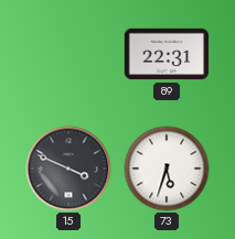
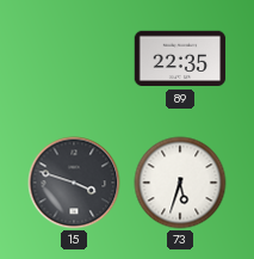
89: 22:31 -> 22:35 (180, 58)
15: 3:49 -> 3:48 (74, 183)
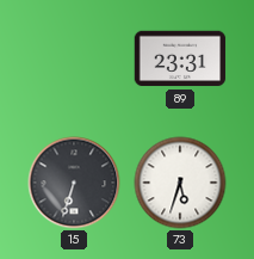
89: 22:35 -> 23:31 (180, 58)
15: 3:48 -> 6:33 (74, 183)
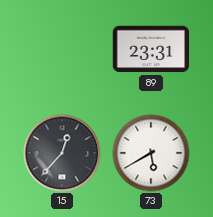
15: 6:33 -> 12:37 (62, 153)
73: 5:33 -> 5:40 (151, 153)
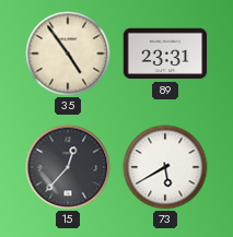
35: none -> 4:54 (68, 54)
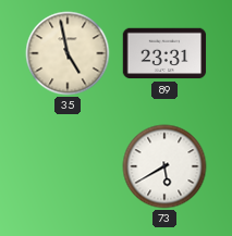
35: 4:54 -> 4:58 (68, 53)
15: 12:37 -> none (68, 167)
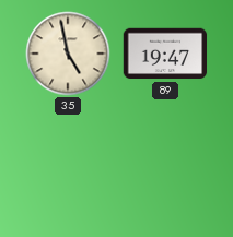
89: 23:31 -> 19:47 (165, 54)
73: 5:40 -> none (164, 166)
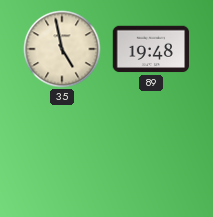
89: 19:47 -> 19:48 (151, 49)
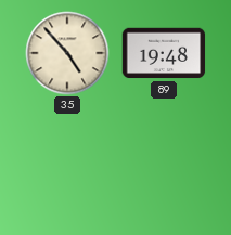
35: 4:58 -> 4:53 (67, 53)
